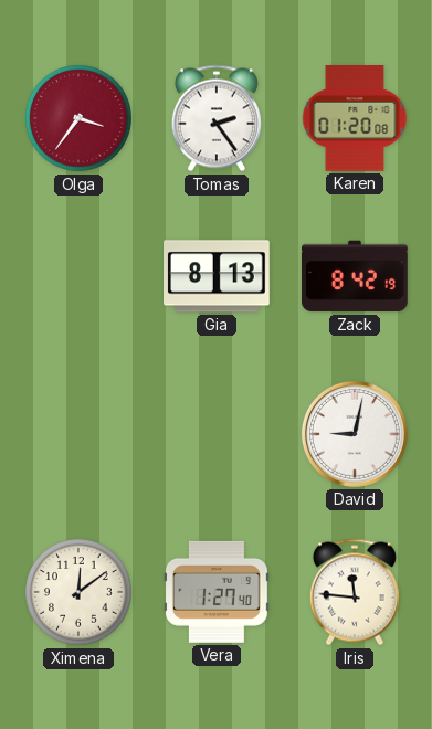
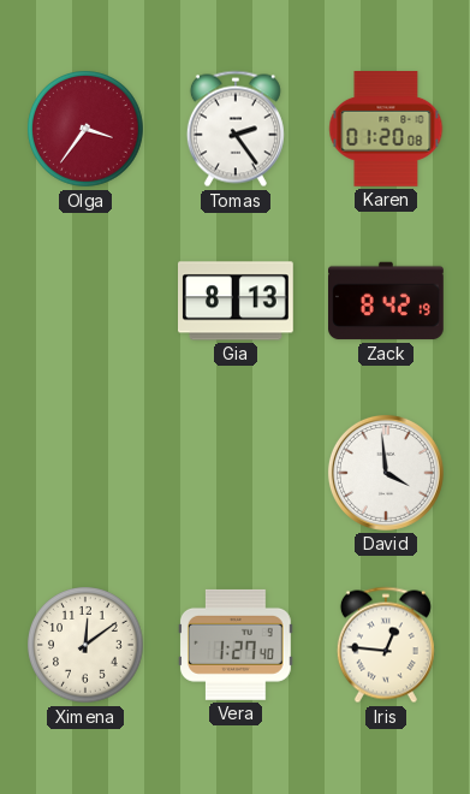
David: 9:02 -> 3:59 (386, 473)
Iris: 11:46 -> 12:46 (386, 645)
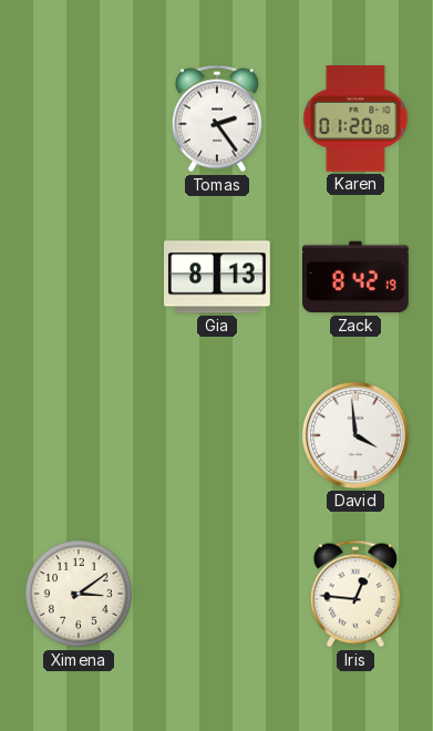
Olga: 3:36 -> none (85, 129)
Ximena: 12:09 -> 3:09 (79, 594)
Vera: 1:27 -> none (236, 645)
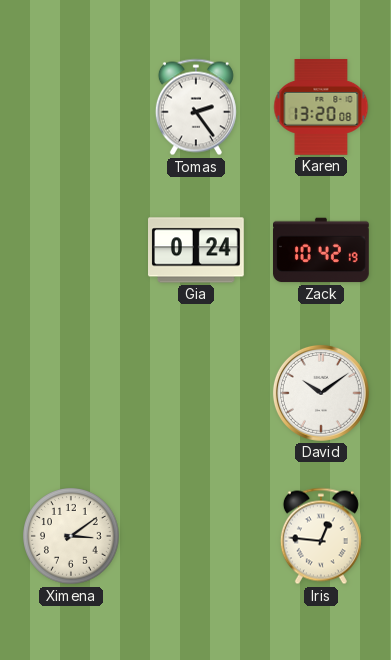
Karen: 01:20 -> 13:20 (321, 108)
Gia: 8:13 -> 0:24 (197, 250)
Zack: 8:42 -> 10:42 (322, 250)
David: 3:59 -> 10:09 (321, 393)
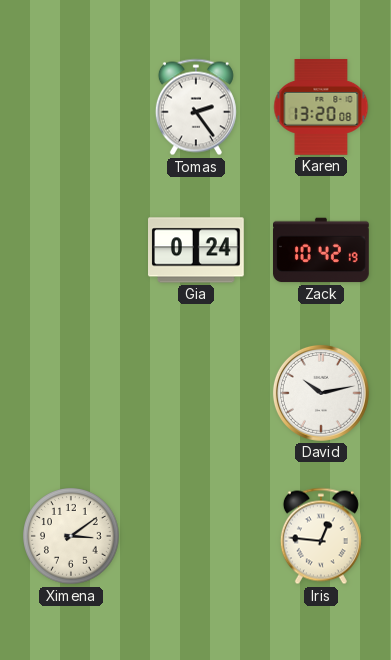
David: 10:09 -> 10:13 (321, 393)
